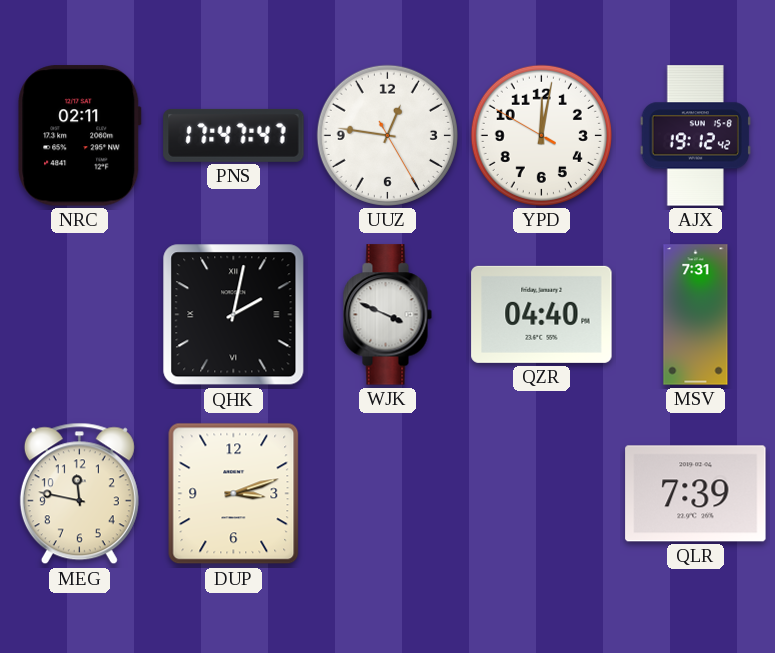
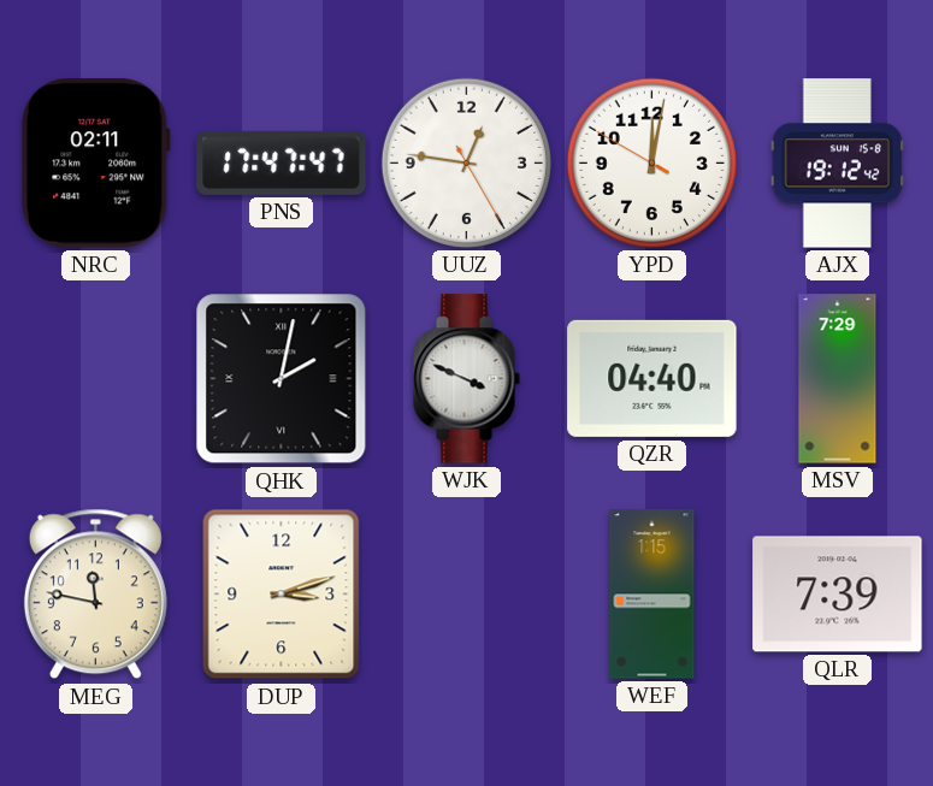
MSV: 7:31 -> 7:29 (838, 379)
WEF: none -> 1:15 (652, 595)
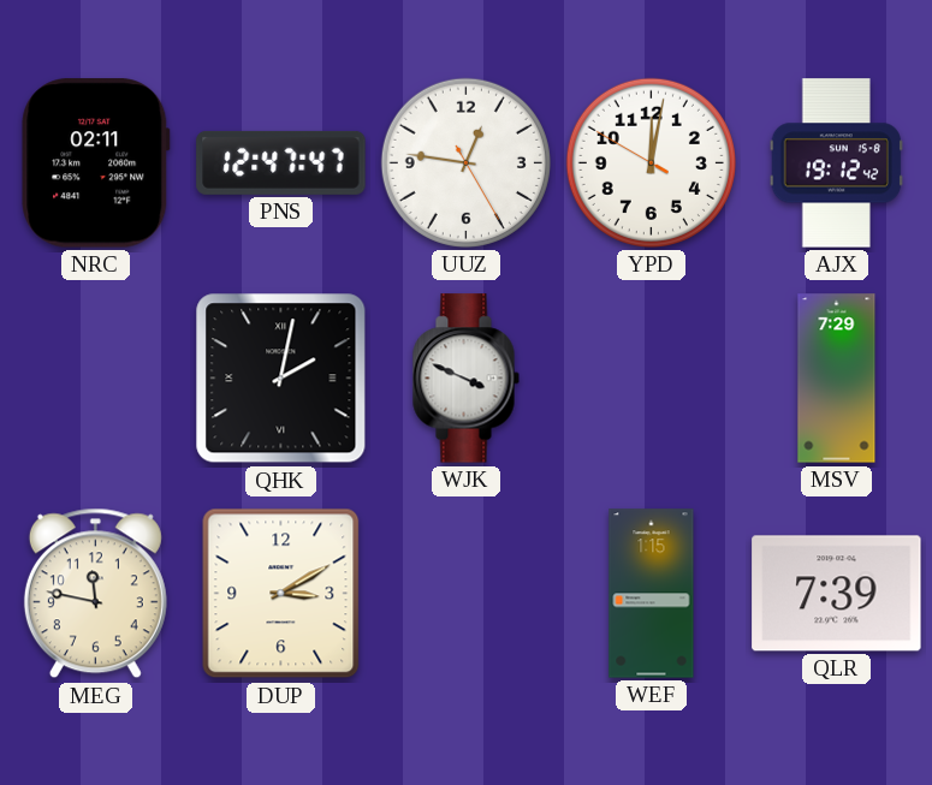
PNS: 17:47 -> 12:47 (281, 162)
QZR: 04:40 -> none (652, 378)
DUP: 3:12 -> 3:10 (281, 594)
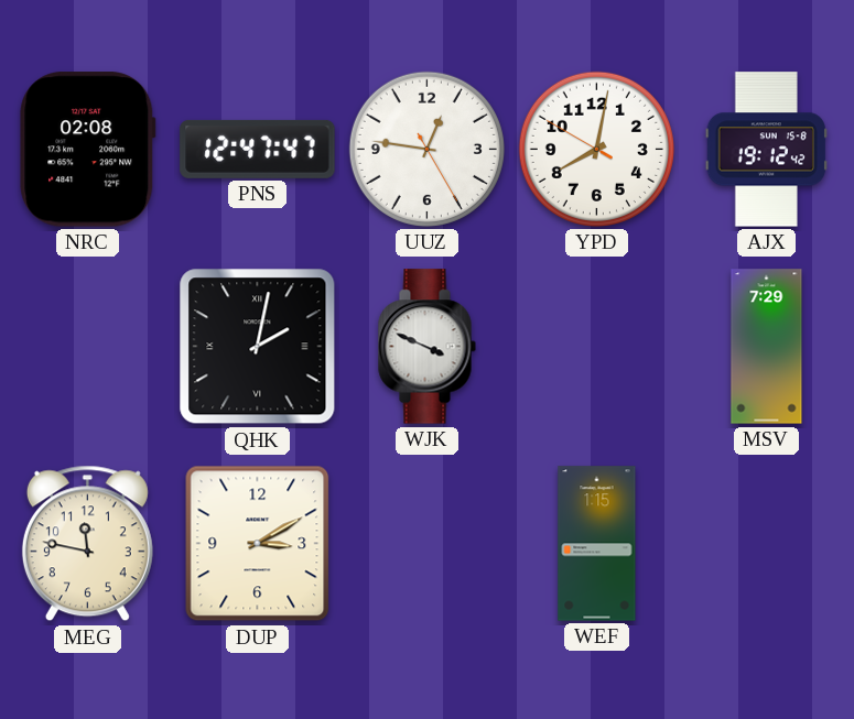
NRC: 02:11 -> 02:08 (88, 150)
YPD: 12:01 -> 8:01 (596, 149)
QLR: 7:39 -> none (837, 594)
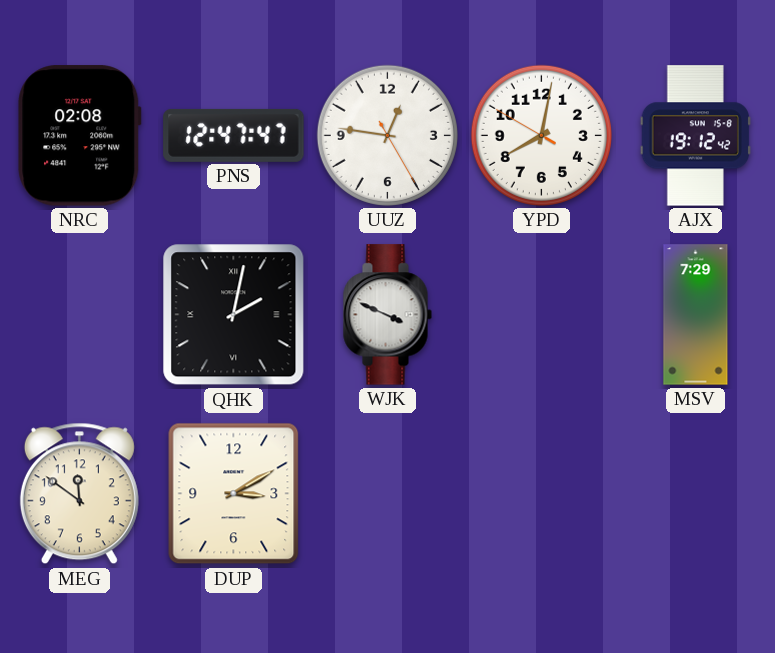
MEG: 11:47 -> 11:51 (79, 494)
WEF: 1:15 -> none (597, 544)
